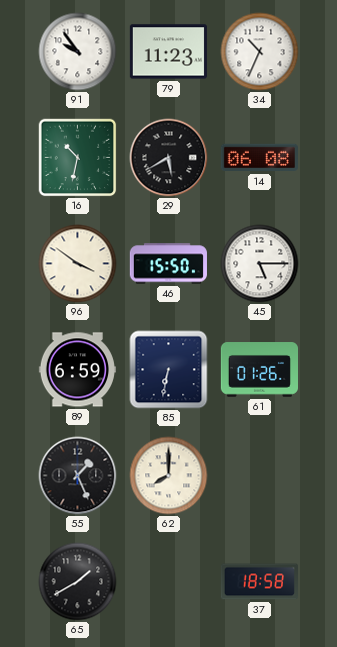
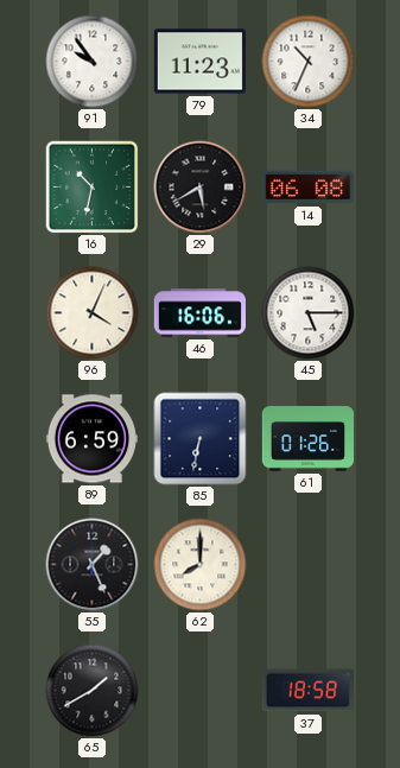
96: 3:51 -> 4:04 (93, 313)
46: 15:50 -> 16:06 (199, 313)
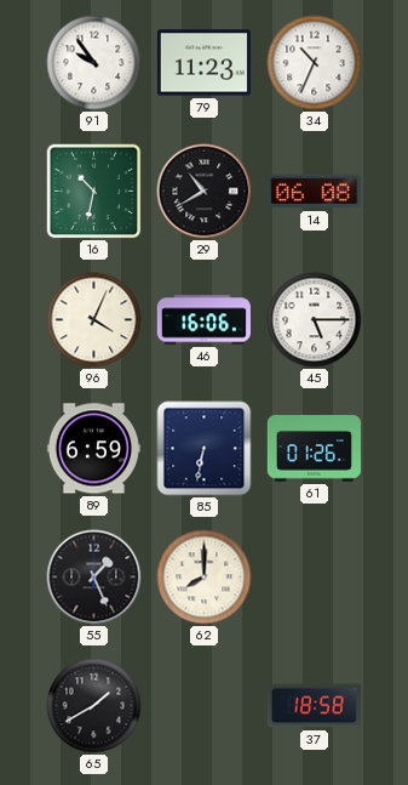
29: 5:40 -> 10:40 (205, 192)
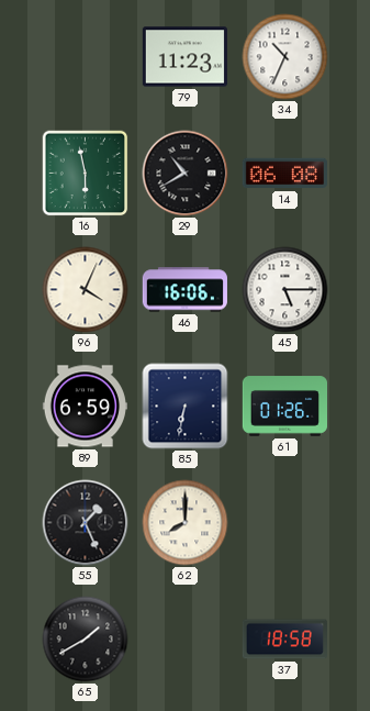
91: 9:54 -> none (94, 63)
16: 10:32 -> 5:58 (86, 174)
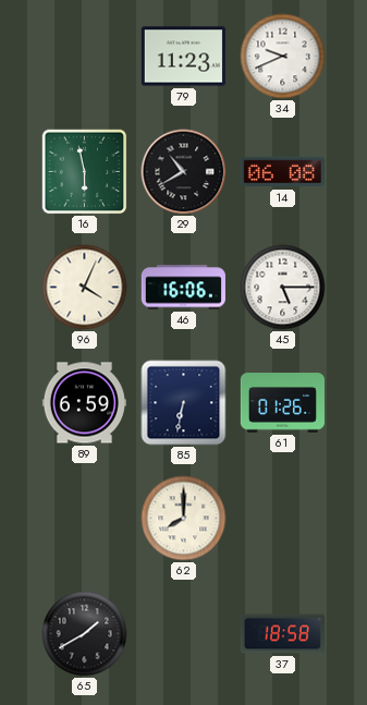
34: 10:34 -> 9:41 (283, 57)
55: 1:26 -> none (86, 523)
